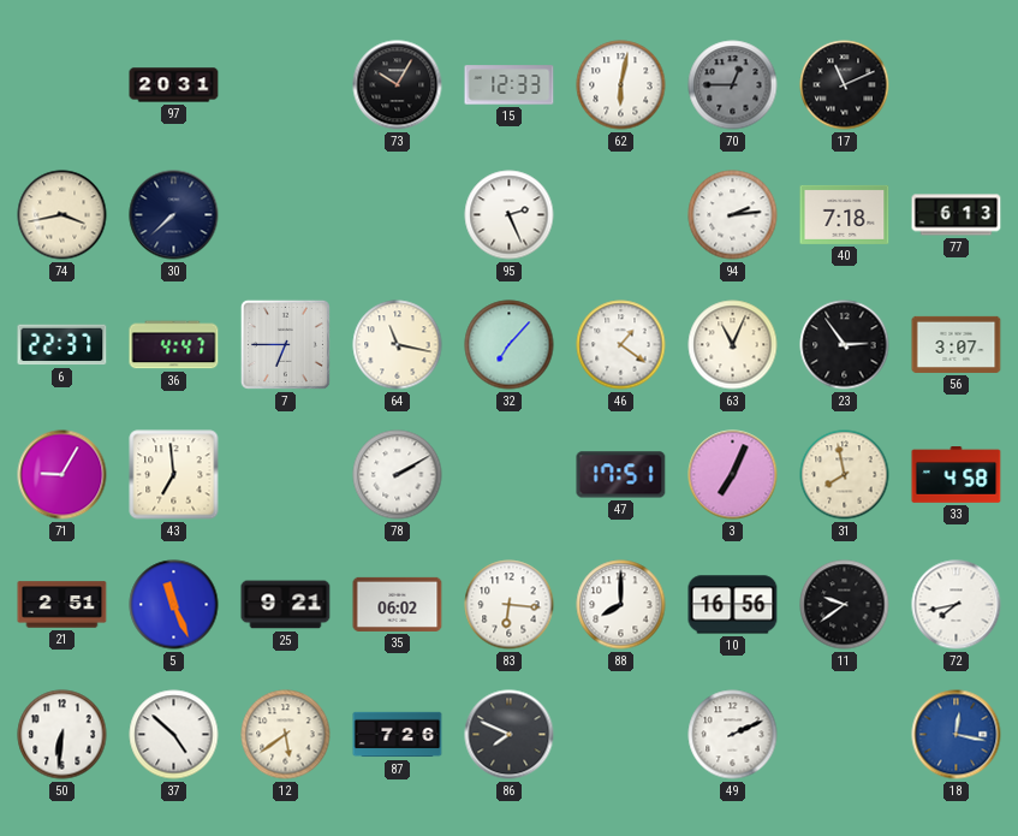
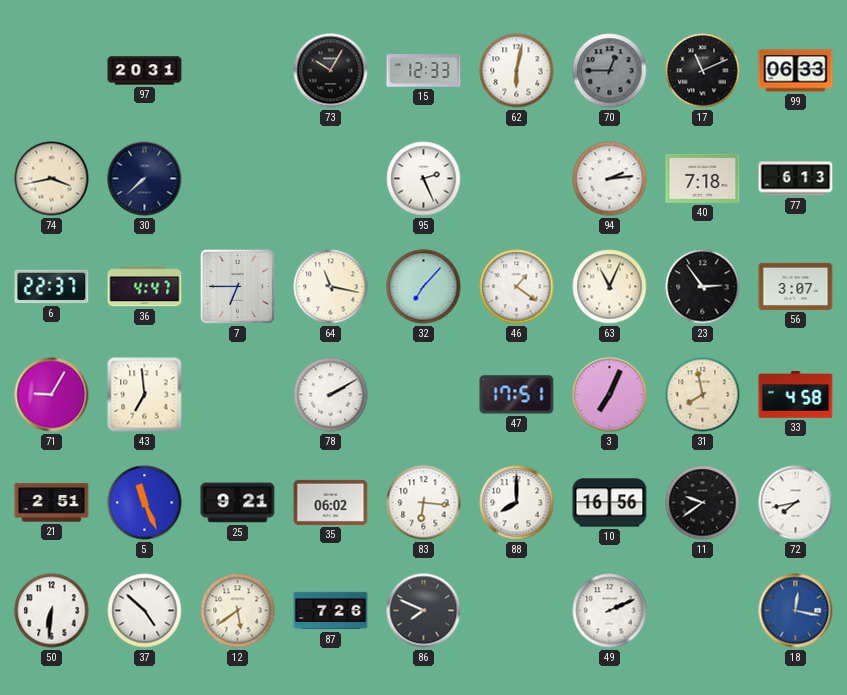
99: none -> 06:33 (796, 71)
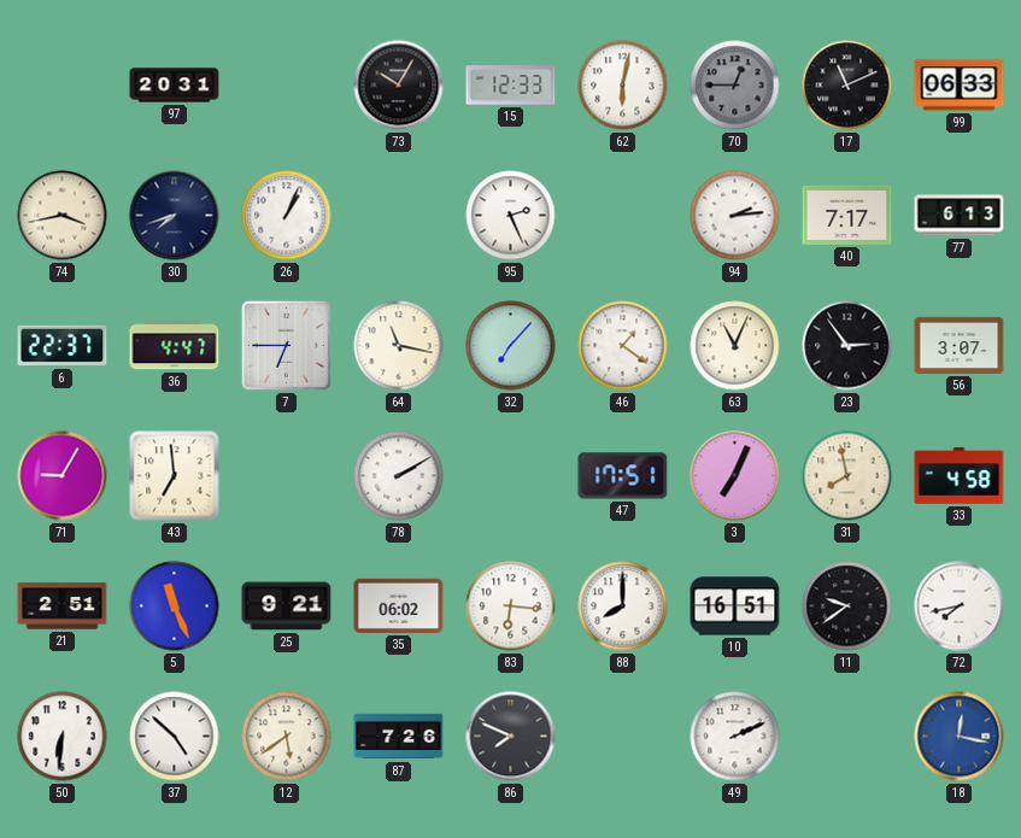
30: 7:38 -> 7:42 (175, 216)
26: none -> 1:04 (287, 216)
40: 7:18 -> 7:17 (847, 215)
10: 16:56 -> 16:51 (735, 606)
